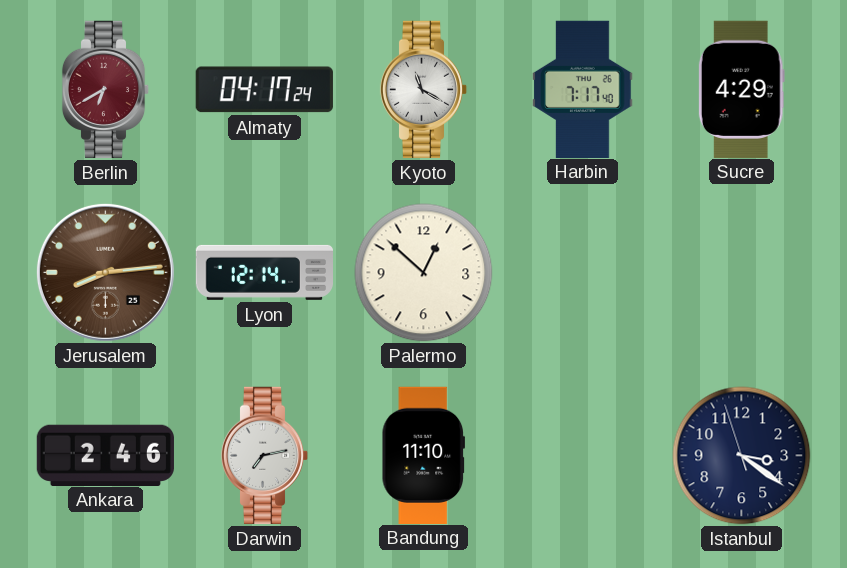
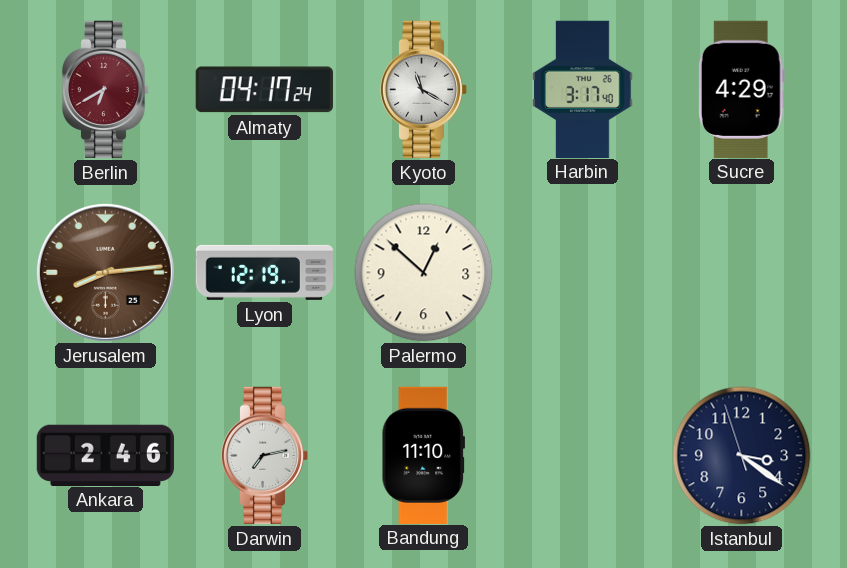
Harbin: 7:17 -> 3:17 (583, 89)
Lyon: 12:14 -> 12:19 (264, 272)
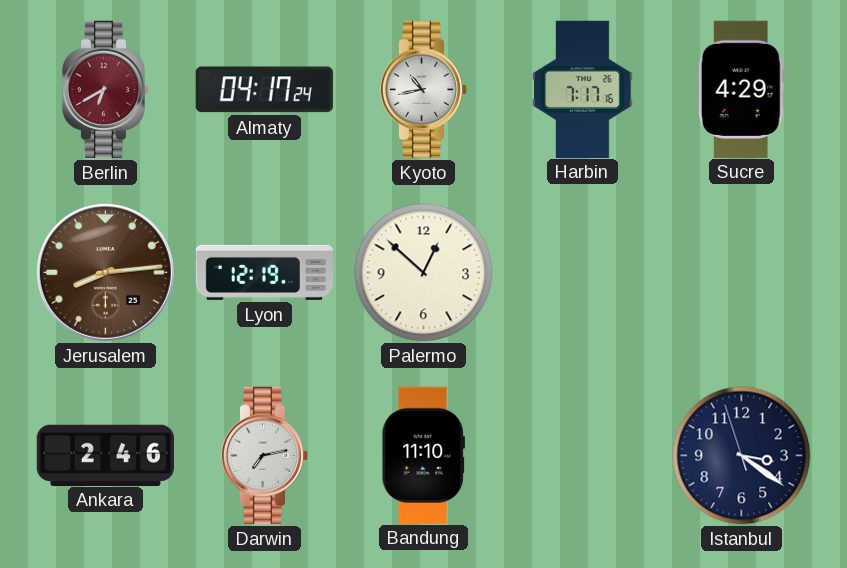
Kyoto: 11:20 -> 10:43 (424, 89)
Harbin: 3:17 -> 7:17 (583, 89)
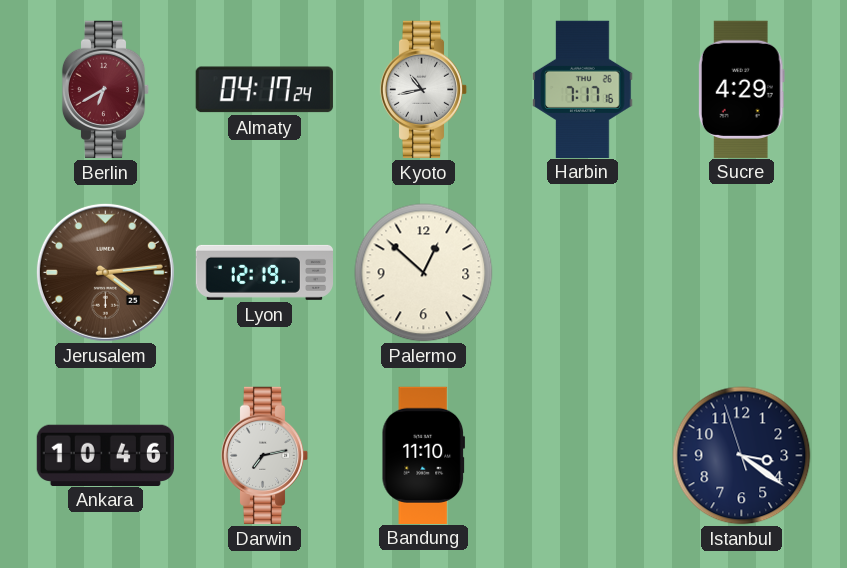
Jerusalem: 8:14 -> 4:14 (105, 272)
Ankara: 2:46 -> 10:46 (105, 455)
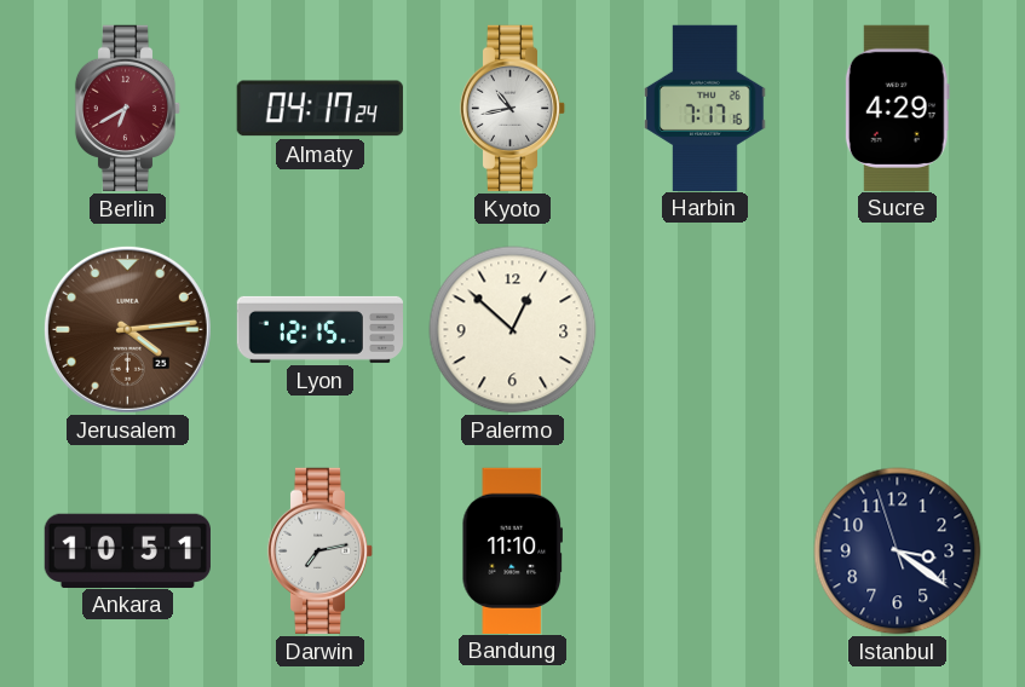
Lyon: 12:19 -> 12:15 (319, 329)
Ankara: 10:46 -> 10:51 (127, 550)
